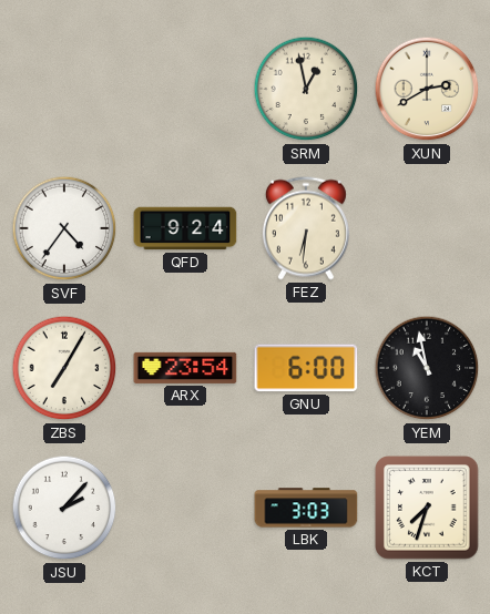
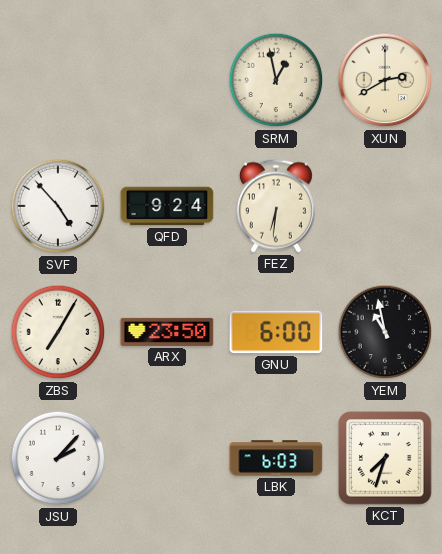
SVF: 4:36 -> 4:53 (58, 206)
ARX: 23:54 -> 23:50 (167, 332)
LBK: 3:03 -> 6:03 (276, 458)
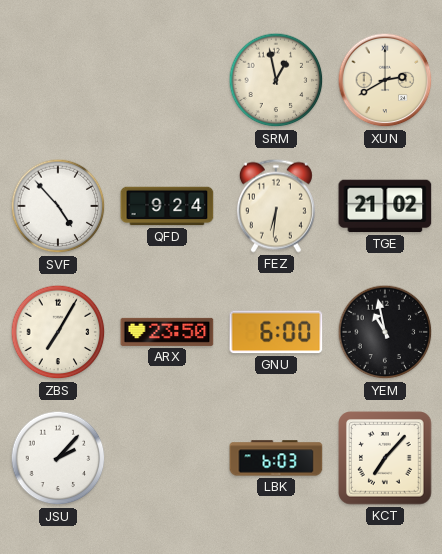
TGE: none -> 21:02 (385, 206)
KCT: 7:33 -> 7:07 (385, 458)
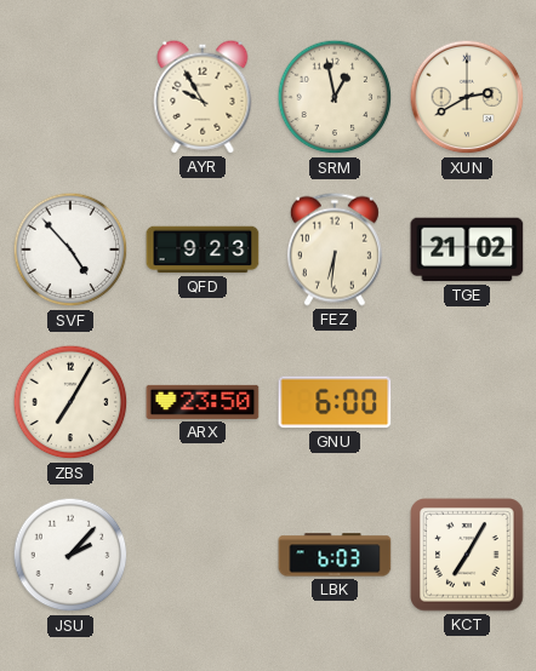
AYR: none -> 9:55 (203, 97)
QFD: 9:24 -> 9:23 (203, 250)
YEM: 10:58 -> none (385, 332)
KCT: 7:07 -> 7:05 (467, 555)
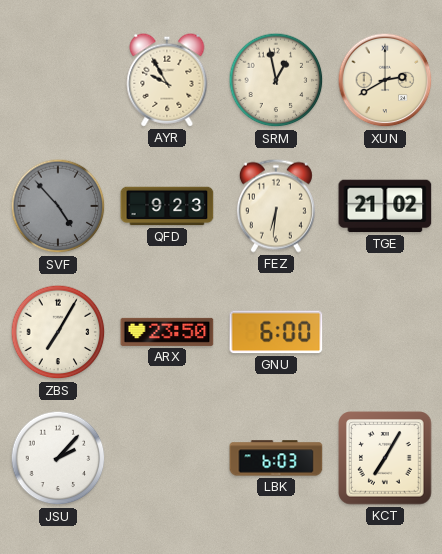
SVF dial: white -> grey (58, 206)
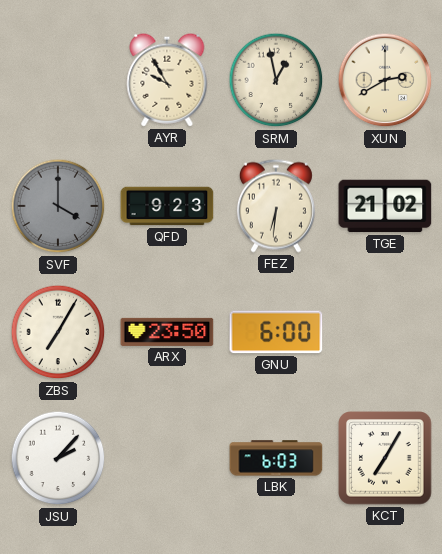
SVF: 4:53 -> 4:00 (58, 206)
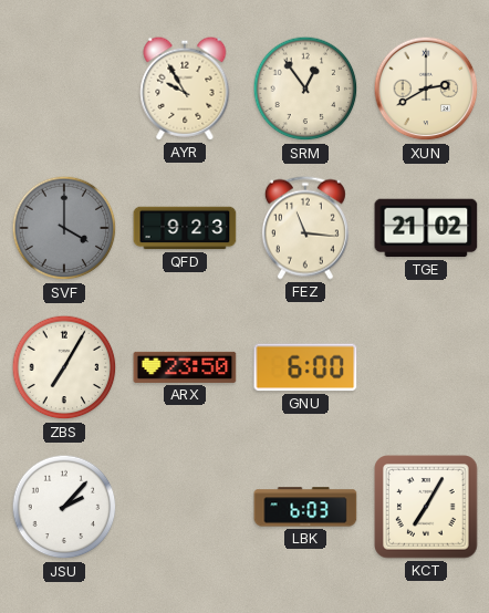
SRM: 12:58 -> 12:54 (305, 89)
FEZ: 6:31 -> 11:16 (305, 228)
